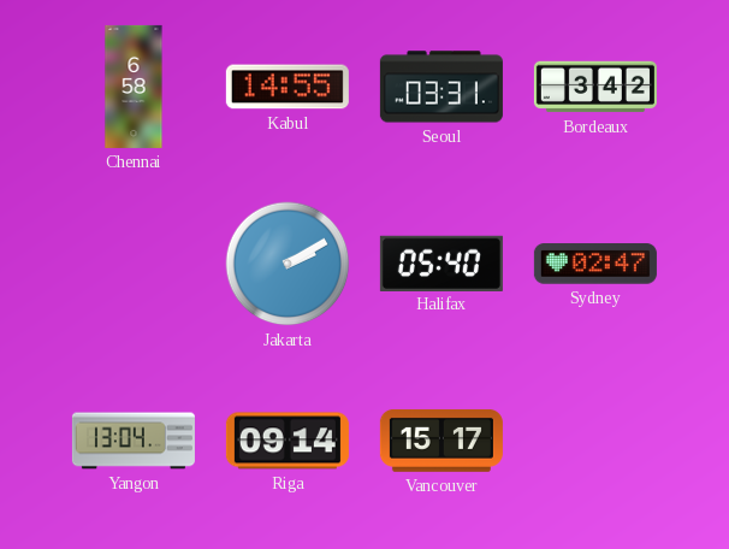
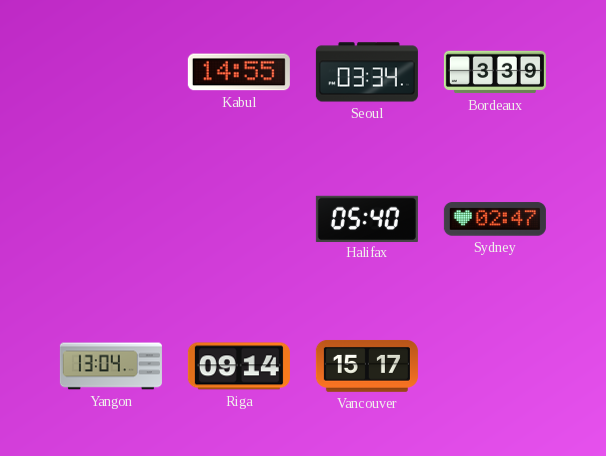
Chennai: 6:58 -> none (134, 87)
Seoul: 03:31 -> 03:34 (367, 72)
Bordeaux: 3:42 -> 3:39 (495, 72)
Jakarta: 2:10 -> none (288, 264)
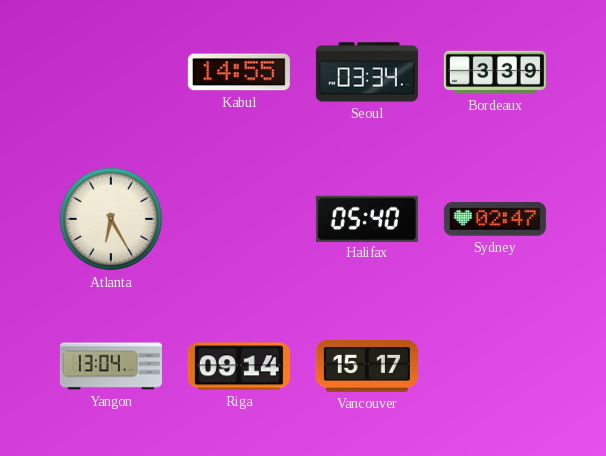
Atlanta: none -> 6:25 (111, 219)
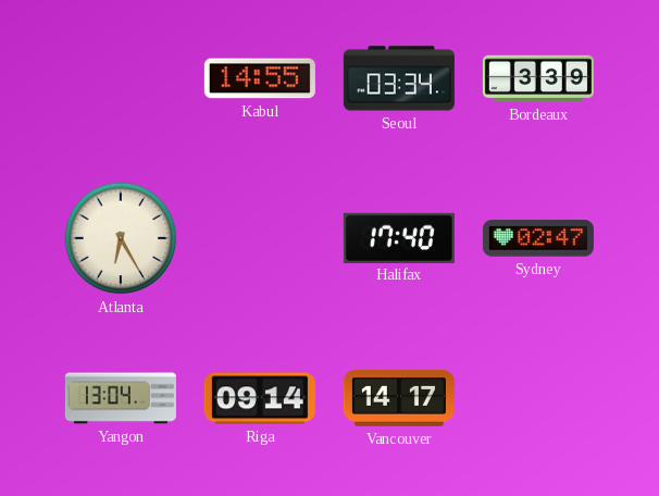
Halifax: 05:40 -> 17:40 (399, 237)
Vancouver: 15:17 -> 14:17 (399, 398)
